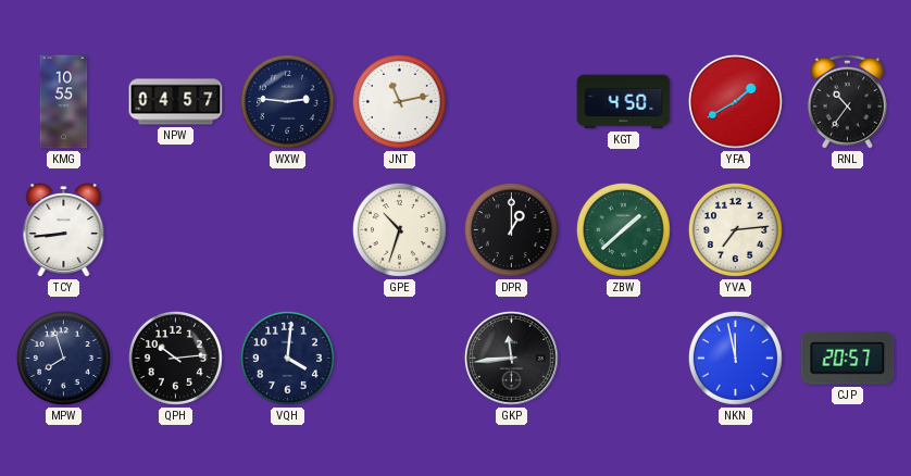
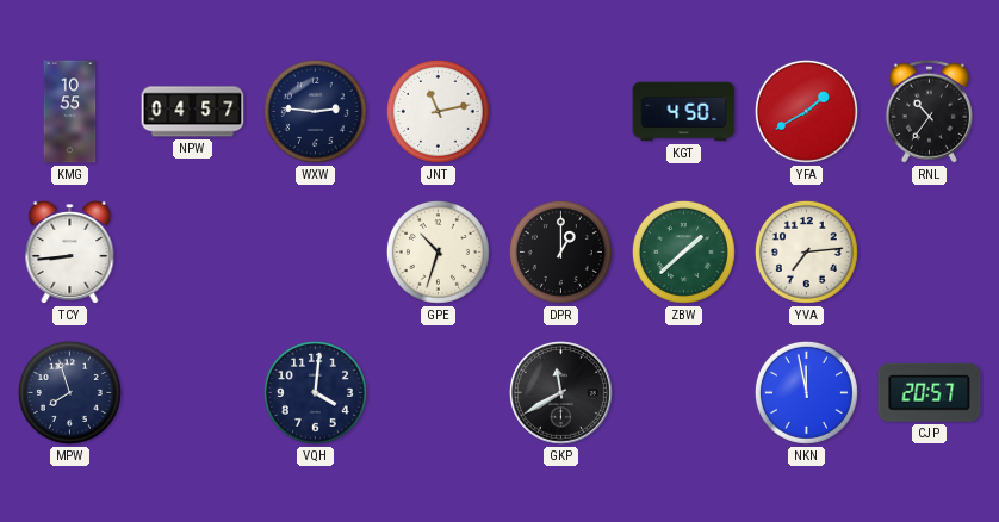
QPH: 10:14 -> none (175, 358)
GKP: 11:44 -> 11:40 (560, 392)
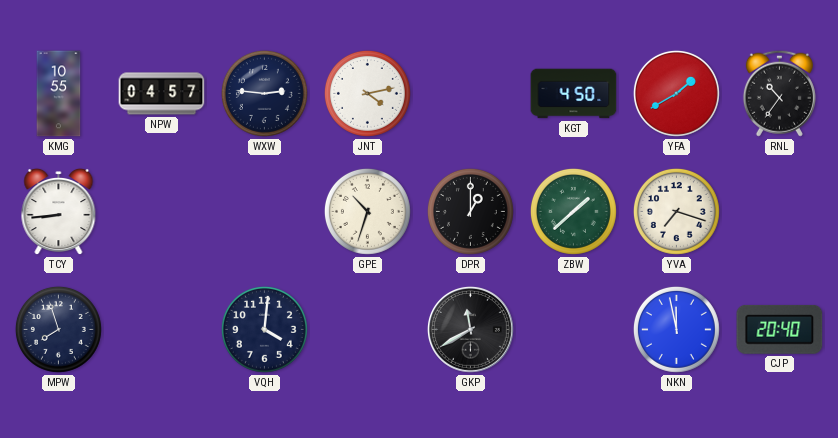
JNT: 11:13 -> 4:13 (367, 93)
YVA: 7:14 -> 7:18 (676, 211)
CJP: 20:57 -> 20:40 (780, 329)
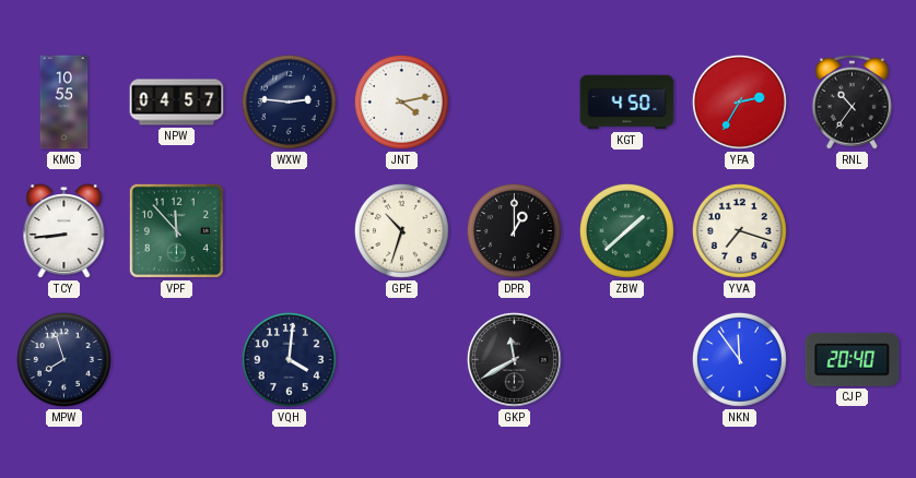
YFA: 1:40 -> 2:35 (739, 101)
VPF: none -> 11:53 (176, 230)
NKN: 11:58 -> 11:54 (739, 359)
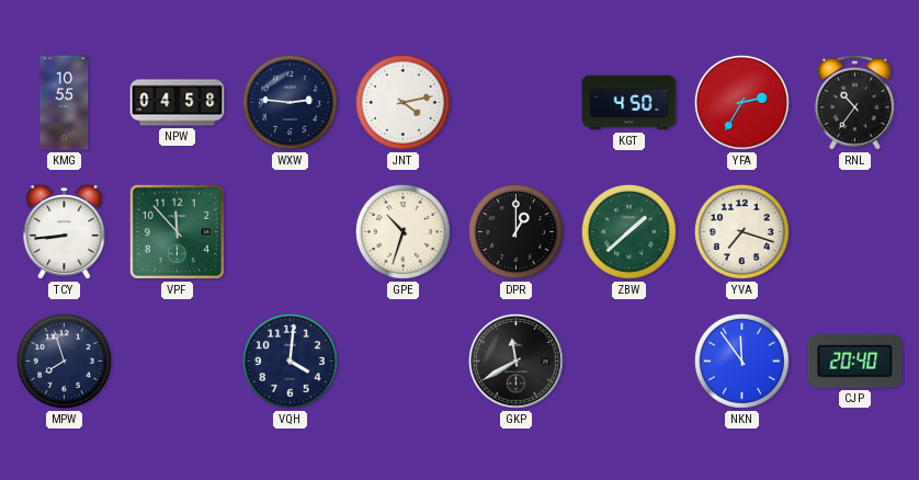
NPW: 04:57 -> 04:58 (178, 103)
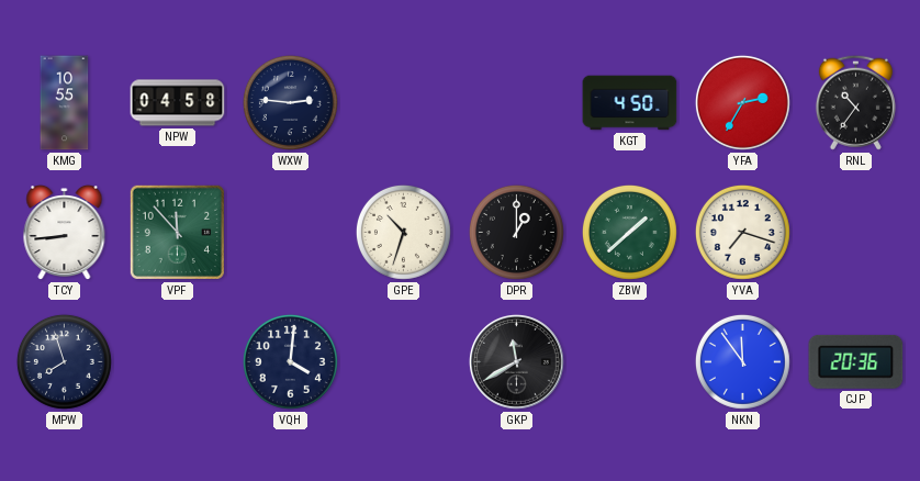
JNT: 4:13 -> none (402, 102)
CJP: 20:40 -> 20:36 (856, 361)
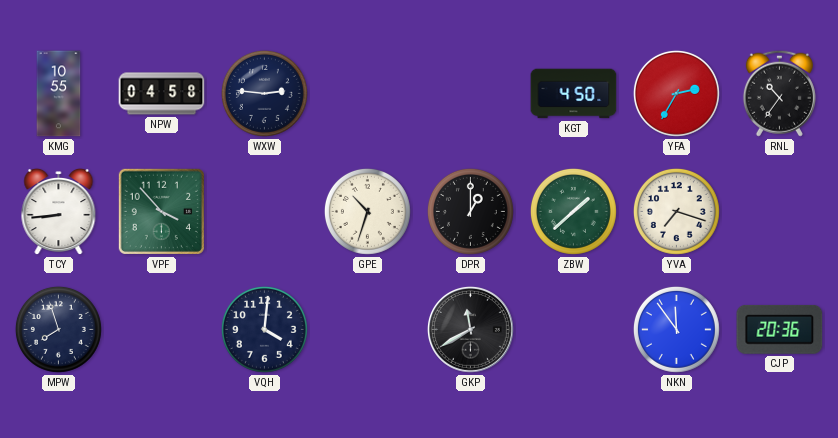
VPF: 11:53 -> 3:53 (161, 211)
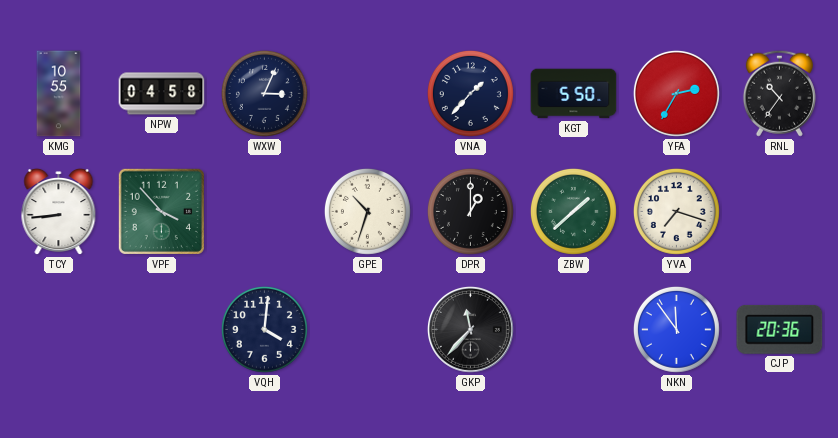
WXW: 2:46 -> 3:04 (264, 93)
VNA: none -> 1:37 (470, 93)
KGT: 4:50 -> 5:50 (574, 94)
MPW: 7:57 -> none (58, 329)
GKP: 11:40 -> 11:37 (470, 329)
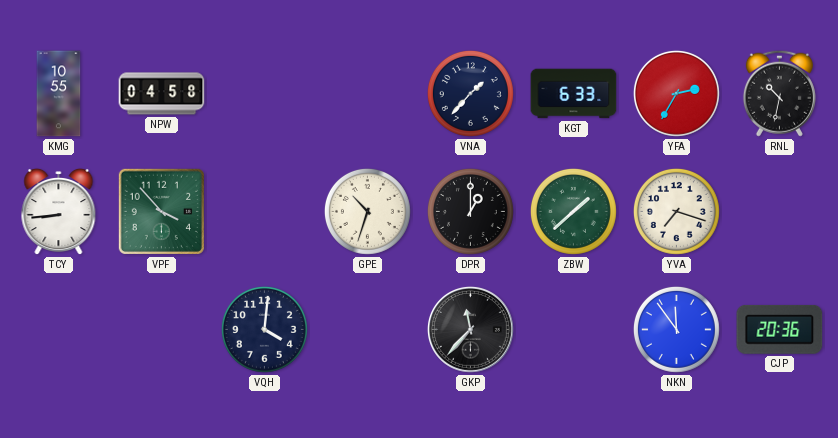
WXW: 3:04 -> none (264, 93)
KGT: 5:50 -> 6:33 (574, 94)
RNL: 10:36 -> 10:32 (779, 93)
